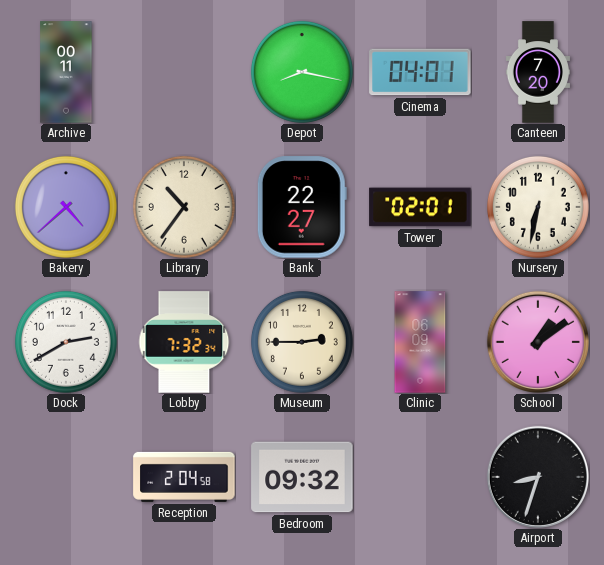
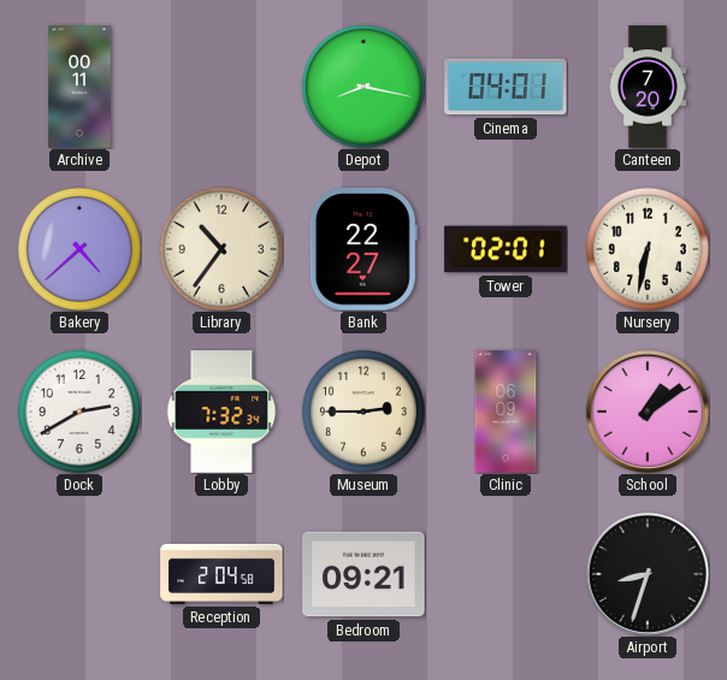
Bedroom: 09:32 -> 09:21 (363, 574)
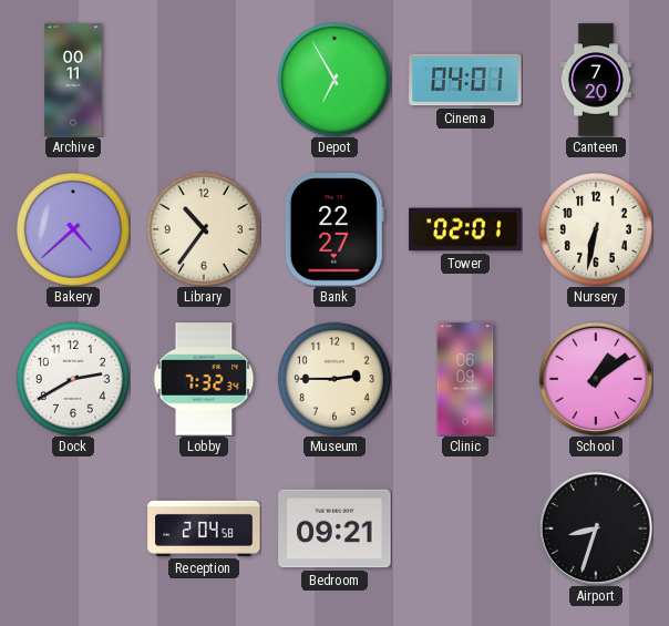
Depot: 8:17 -> 6:55 (334, 80)
